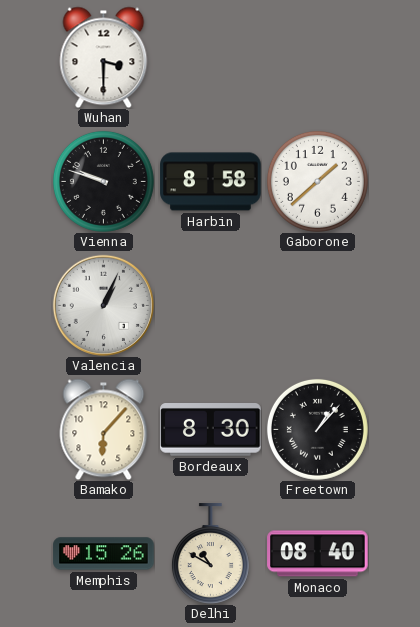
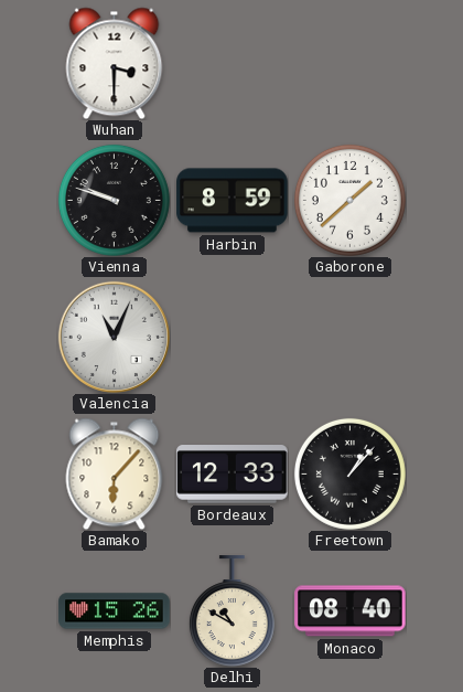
Harbin: 8:58 -> 8:59 (233, 201)
Valencia: 1:04 -> 11:04 (114, 337)
Bordeaux: 8:30 -> 12:33 (233, 475)
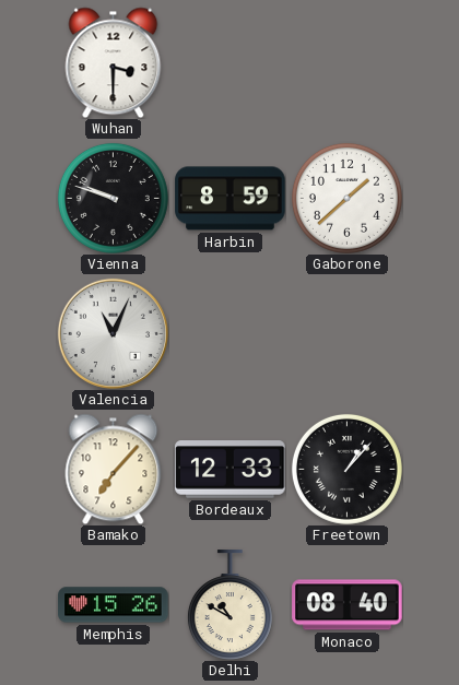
Bamako: 6:07 -> 7:07 (114, 469)
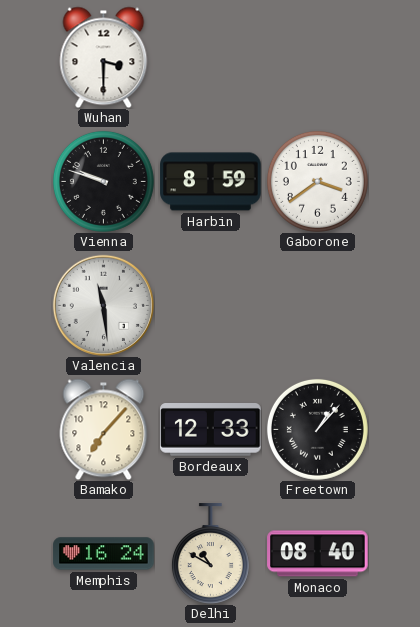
Gaborone: 1:38 -> 3:39 (317, 181)
Valencia: 11:04 -> 11:29 (103, 305)
Memphis: 15:26 -> 16:24 (104, 554)
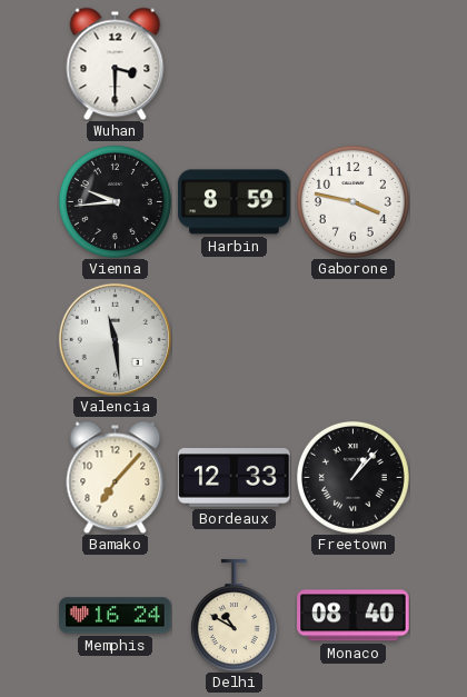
Vienna: 9:48 -> 9:44 (115, 201)
Gaborone: 3:39 -> 3:47 (352, 201)
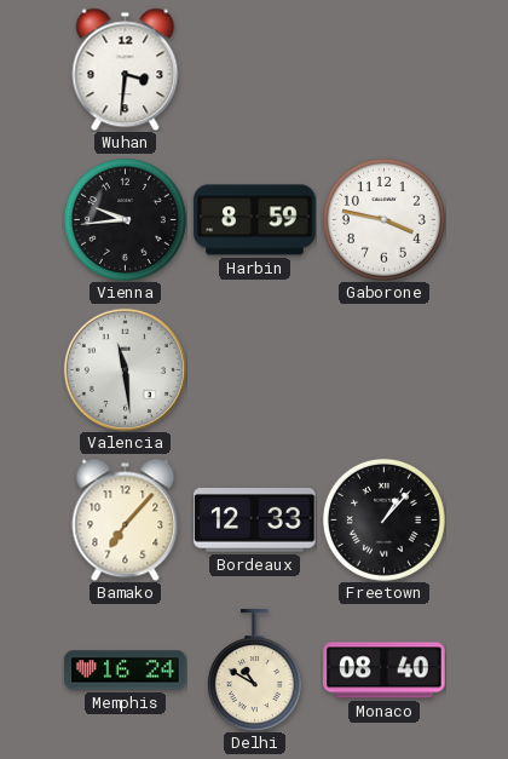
Wuhan: 3:30 -> 3:31 (126, 69)
